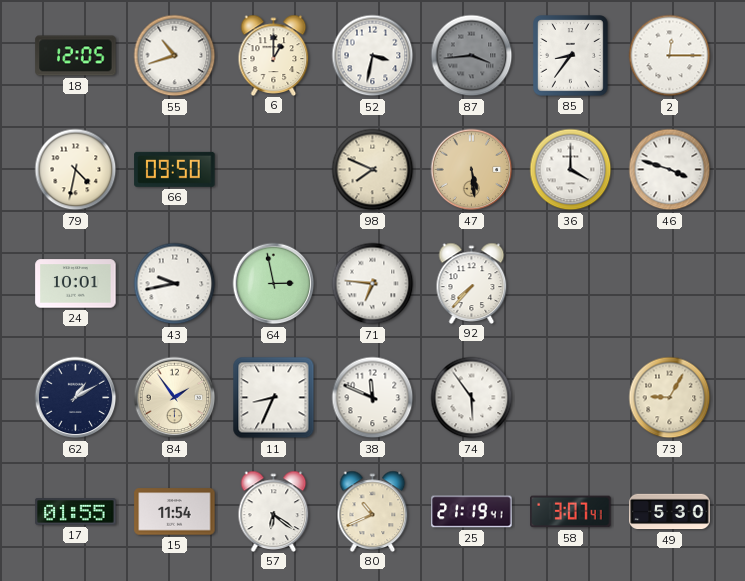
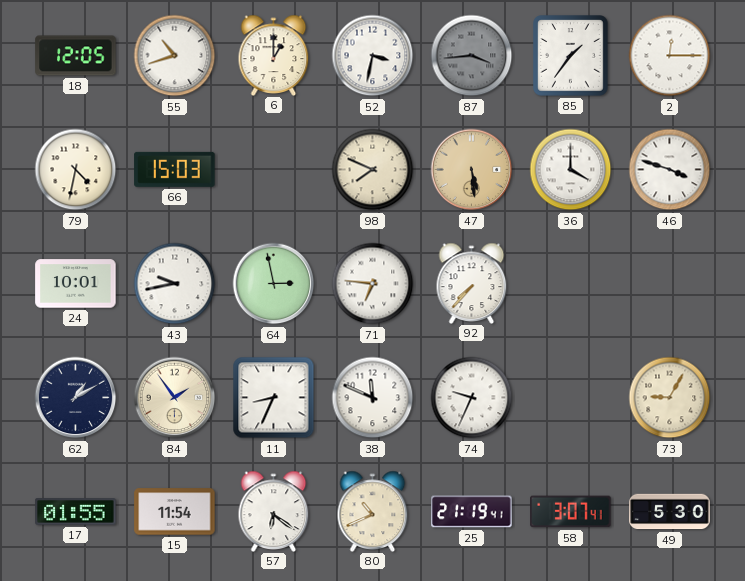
85: 8:36 -> 1:36 (571, 56)
66: 09:50 -> 15:03 (175, 169)
74: 5:54 -> 9:34 (472, 398)
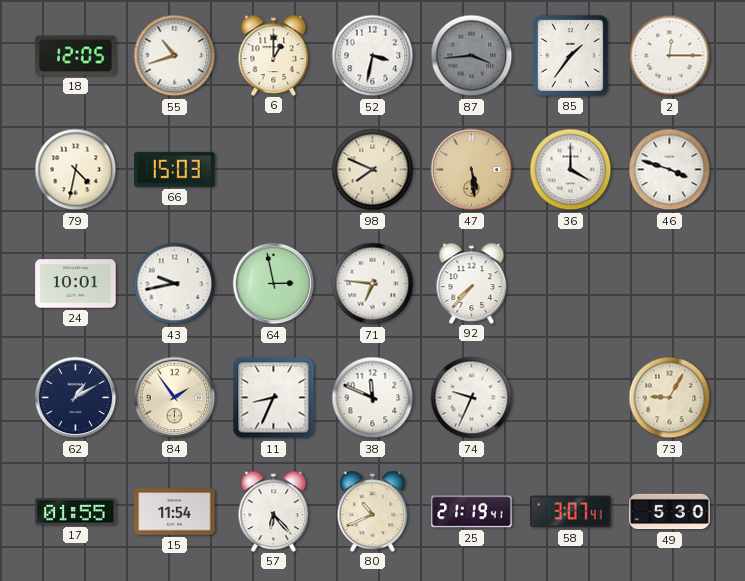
57: 6:21 -> 6:23 (274, 511)
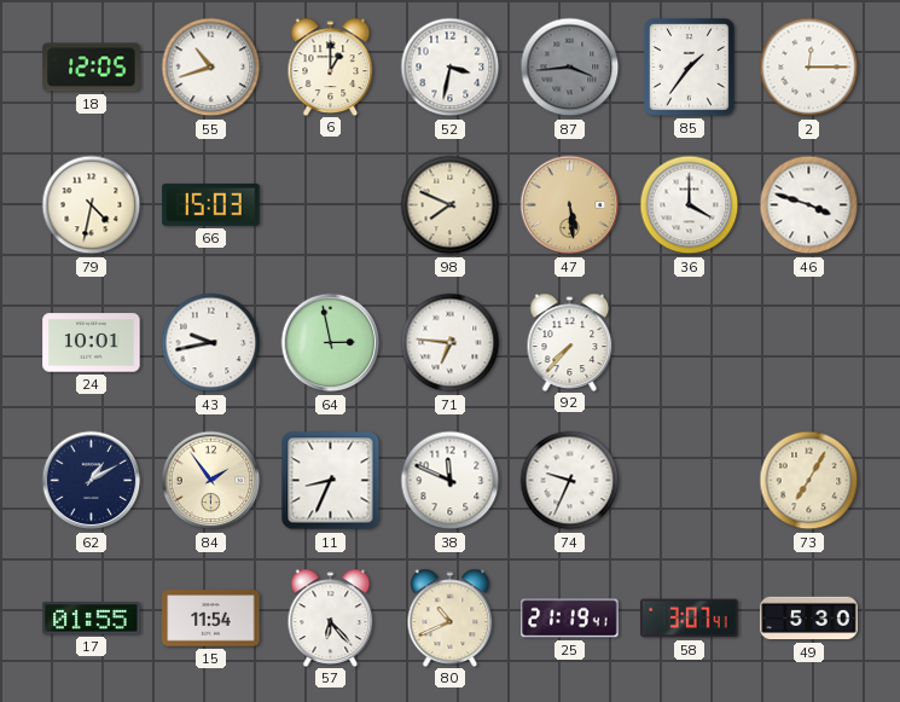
73: 9:05 -> 7:05 (809, 481)
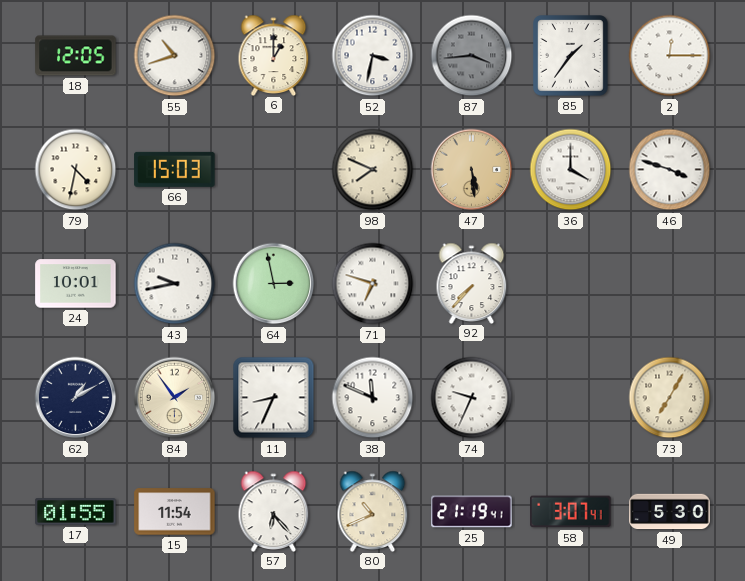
71: 6:46 -> 6:48 (373, 284)
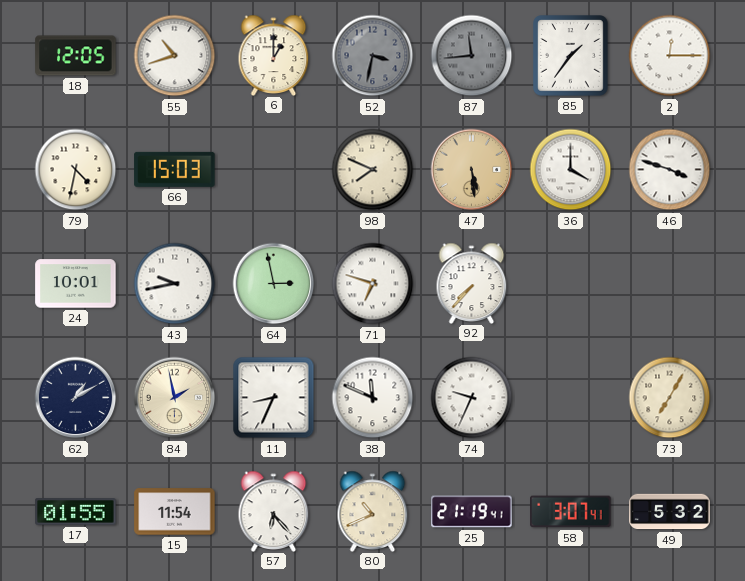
52 dial: white -> grey (373, 56)
87: 3:44 -> 11:44 (472, 56)
84: 1:54 -> 1:58 (175, 398)
49: 5:30 -> 5:32 (670, 512)
